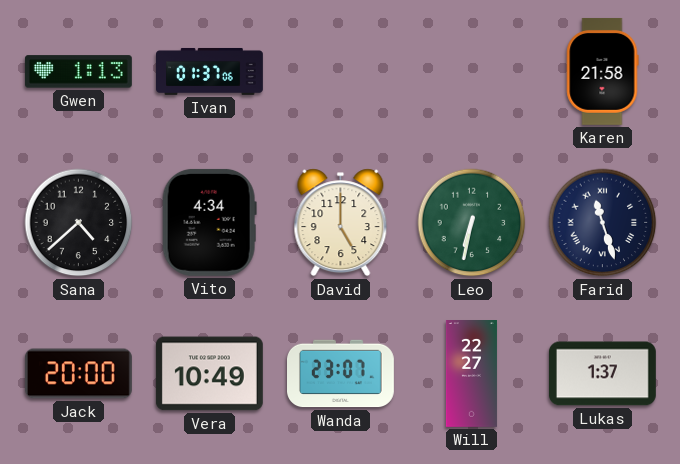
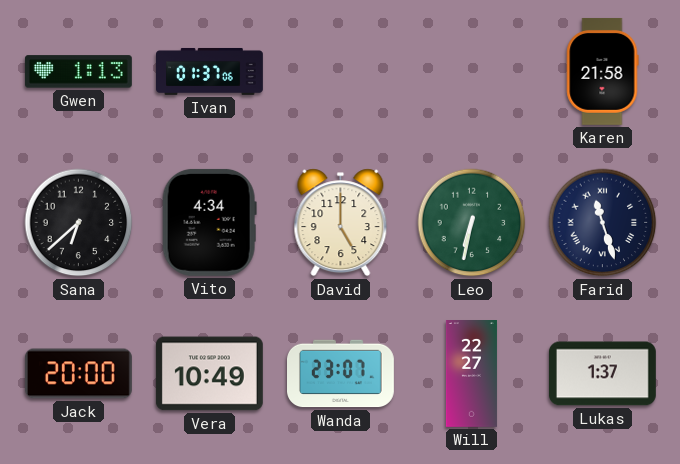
Sana: 4:38 -> 6:38 (79, 223)
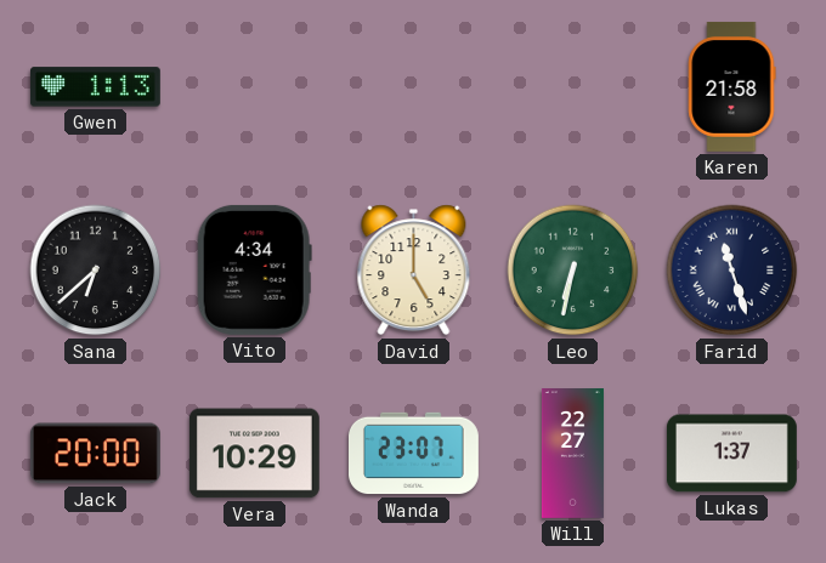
Ivan: 01:37 -> none (210, 71)
Vera: 10:49 -> 10:29 (254, 454)
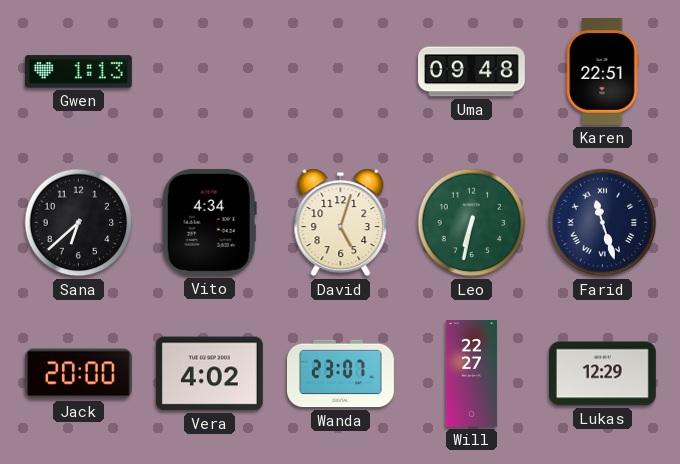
Uma: none -> 09:48 (471, 72)
Karen: 21:58 -> 22:51 (603, 71)
David: 5:00 -> 5:03 (341, 223)
Vera: 10:29 -> 4:02 (209, 374)
Lukas: 1:37 -> 12:29 (602, 374)
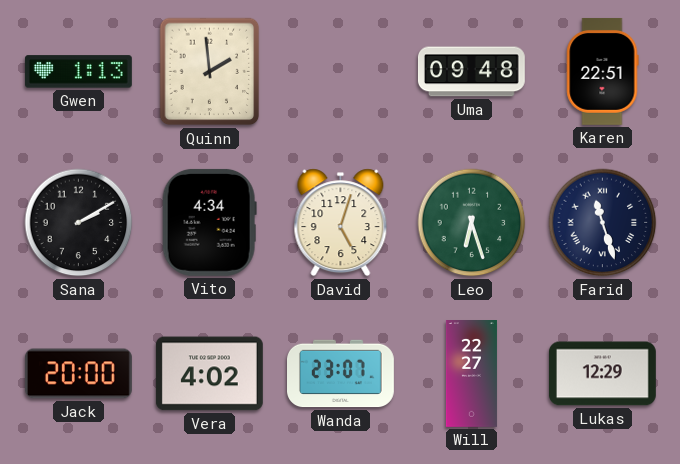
Quinn: none -> 1:59 (210, 72)
Sana: 6:38 -> 2:10 (79, 223)
Leo: 6:32 -> 6:27 (472, 223)
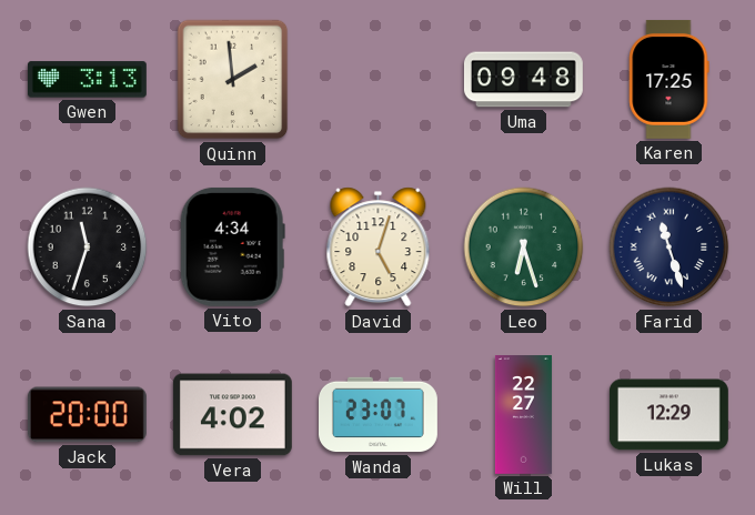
Gwen: 1:13 -> 3:13 (87, 80)
Karen: 22:51 -> 17:25 (670, 79)
Sana: 2:10 -> 11:33 (88, 248)
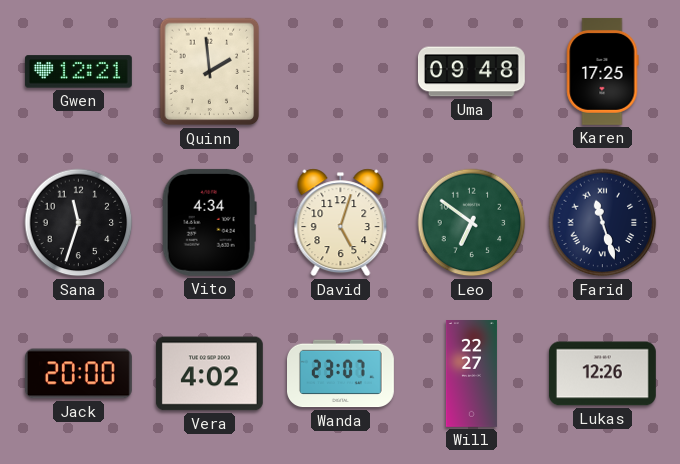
Gwen: 3:13 -> 12:21 (78, 72)
Leo: 6:27 -> 6:51 (472, 223)
Lukas: 12:29 -> 12:26 (602, 374)
